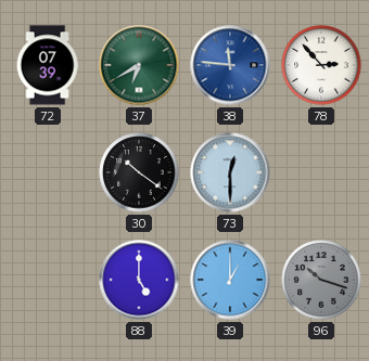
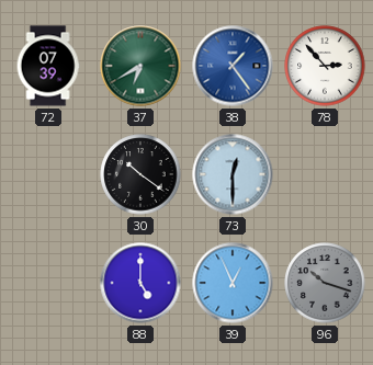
38: 11:46 -> 1:24 (233, 66)
39: 1:00 -> 12:56 (233, 283)
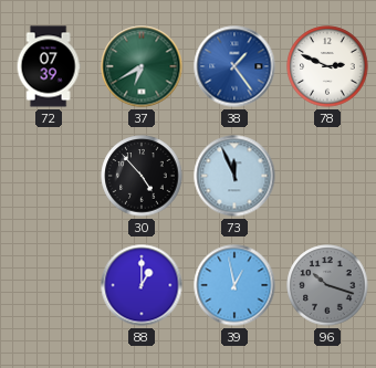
78: 2:53 -> 2:49 (327, 66)
30: 10:21 -> 4:53 (142, 176)
73: 12:30 -> 11:56 (234, 176)
88: 5:00 -> 1:00 (142, 285)
39: 12:56 -> 12:58 (234, 285)
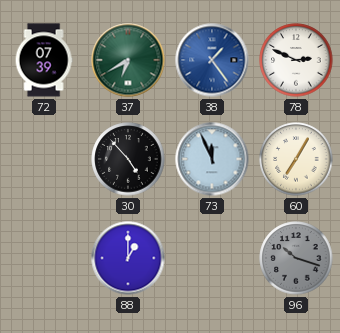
60: none -> 7:05 (296, 159)
39: 12:58 -> none (234, 285)
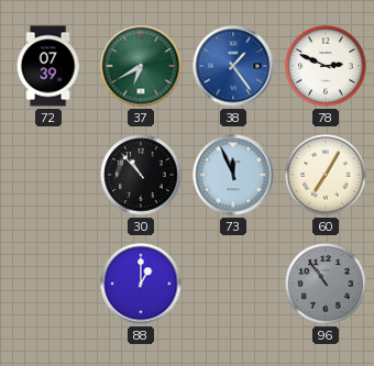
30: 4:53 -> 10:53 (141, 175)
96: 10:18 -> 10:54 (326, 284)
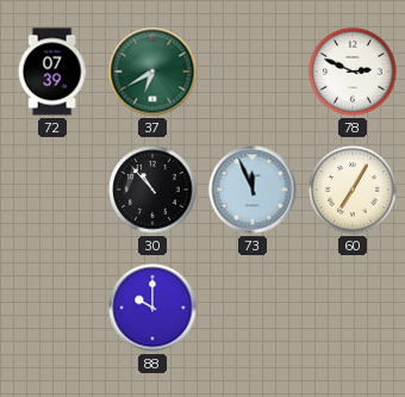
38: 1:24 -> none (233, 66)
88: 1:00 -> 10:00 (152, 308)
96: 10:54 -> none (326, 284)
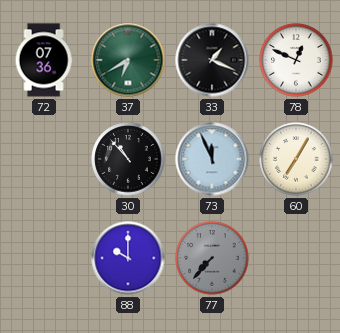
72: 07:39 -> 07:36 (44, 60)
33: none -> 1:19 (212, 60)
78: 2:49 -> 12:49 (296, 60)
77: none -> 7:37 (212, 258)
